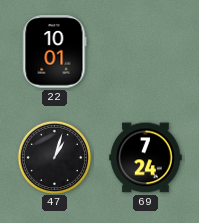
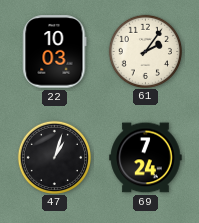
22: 10:01 -> 10:03 (55, 52)
61: none -> 2:06 (145, 51)
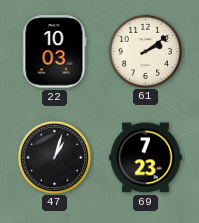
61: 2:06 -> 2:09 (145, 51)
69: 7:24 -> 7:23 (146, 158)
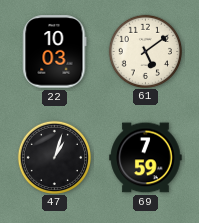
61: 2:09 -> 5:09 (145, 51)
69: 7:23 -> 7:59 (146, 158)
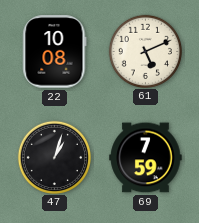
22: 10:03 -> 10:08 (55, 52)
61: 5:09 -> 5:11 (145, 51)
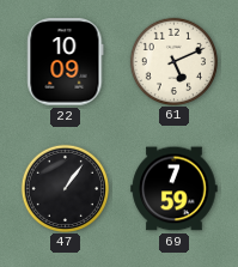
22: 10:08 -> 10:09 (66, 62)
47: 1:03 -> 1:06 (65, 188)
